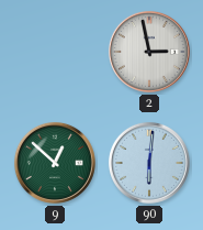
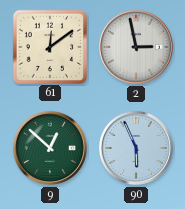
61: none -> 12:09 (49, 46)
90: 6:01 -> 5:56 (136, 148)
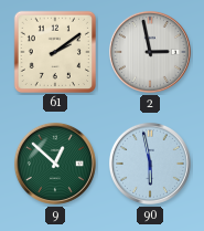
61: 12:09 -> 2:09 (54, 51)
90: 5:56 -> 5:58 (150, 164)
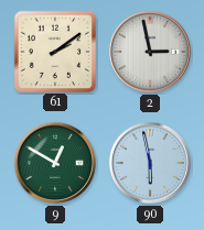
9: 12:52 -> 12:50 (55, 163)
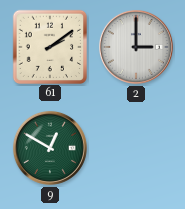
2: 2:58 -> 3:00 (136, 47)
90: 5:58 -> none (150, 163)
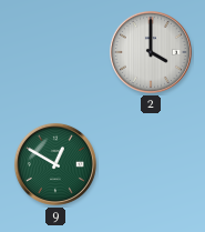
61: 2:09 -> none (49, 46)
2: 3:00 -> 4:00 (151, 52)
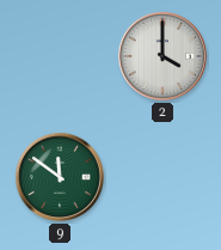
9: 12:50 -> 11:51 (60, 177)
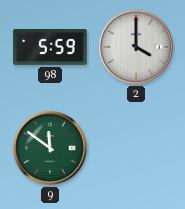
98: none -> 5:59 (50, 48)
